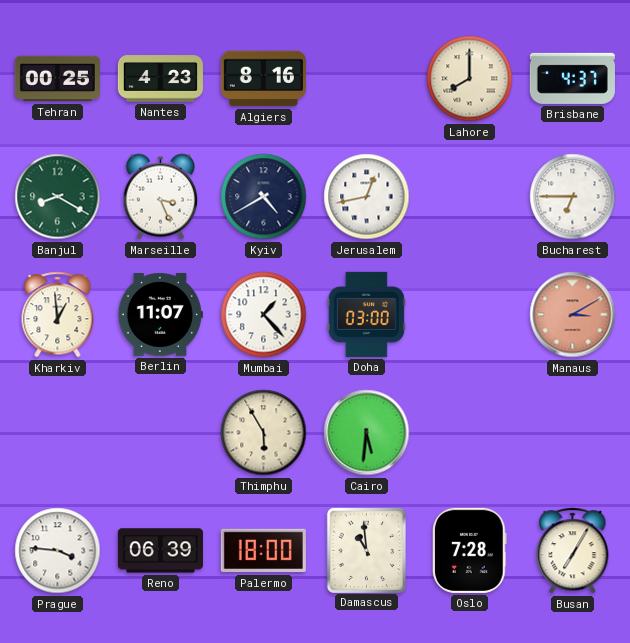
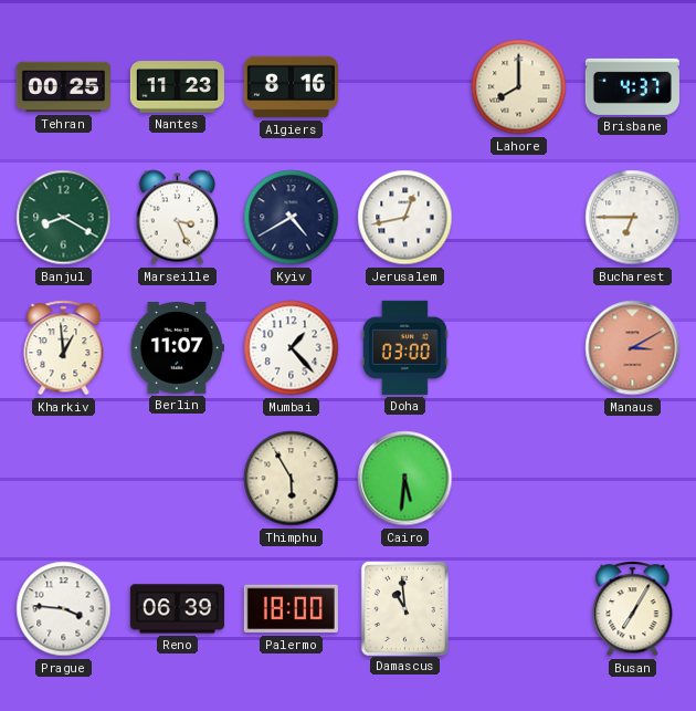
Nantes: 4:23 -> 11:23 (177, 87)
Oslo: 7:28 -> none (470, 550)
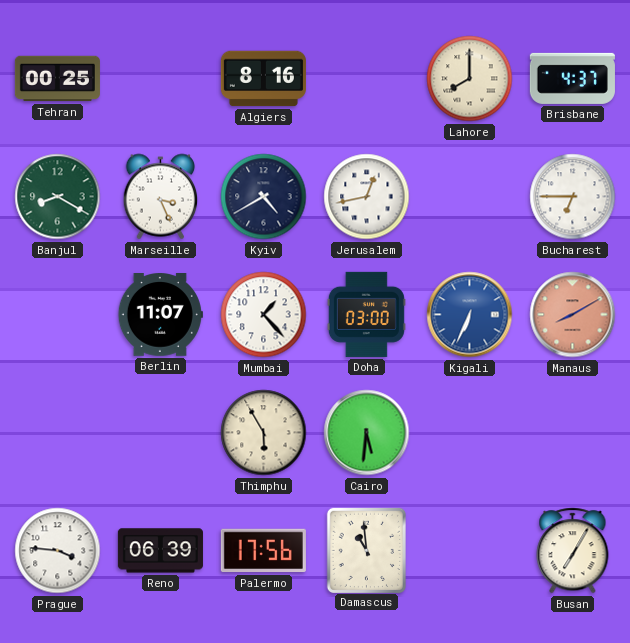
Nantes: 11:23 -> none (177, 87)
Kharkiv: 12:59 -> none (64, 348)
Kigali: none -> 6:34 (470, 315)
Manaus: 3:10 -> 8:10 (573, 315)
Palermo: 18:00 -> 17:56 (263, 551)
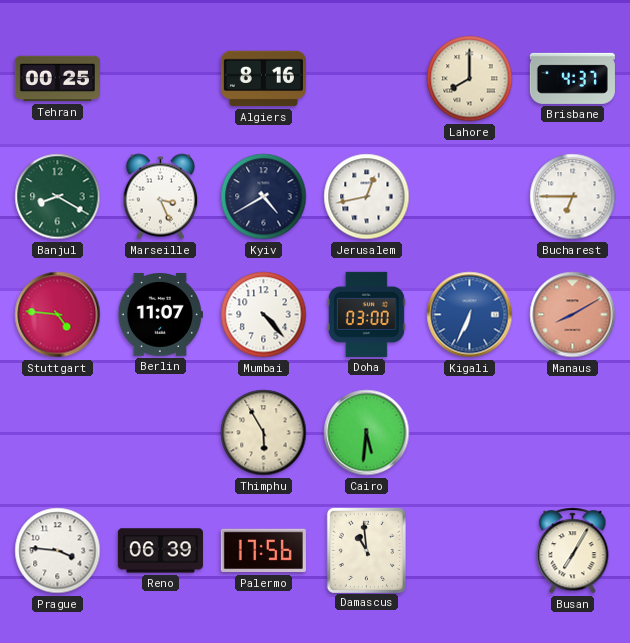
Stuttgart: none -> 4:46 (58, 315)
Mumbai: 1:23 -> 4:23 (264, 315)
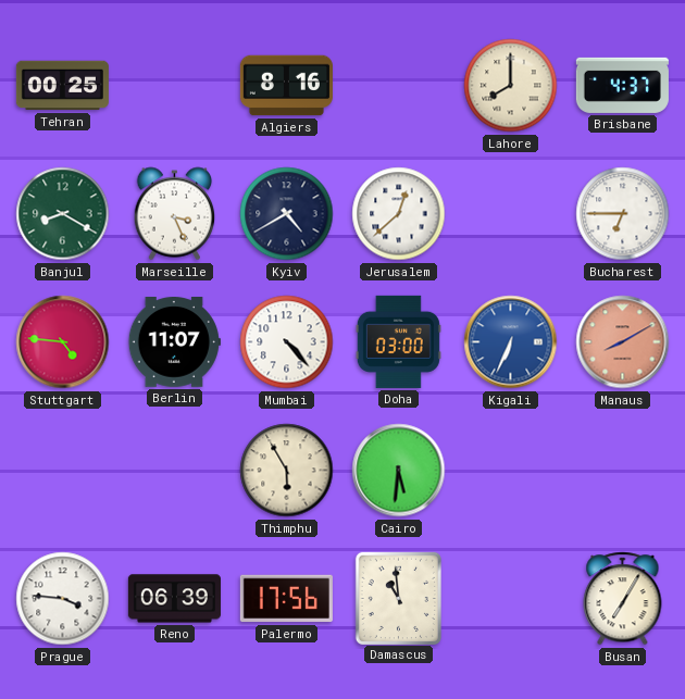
Jerusalem: 12:43 -> 12:38 (399, 214)
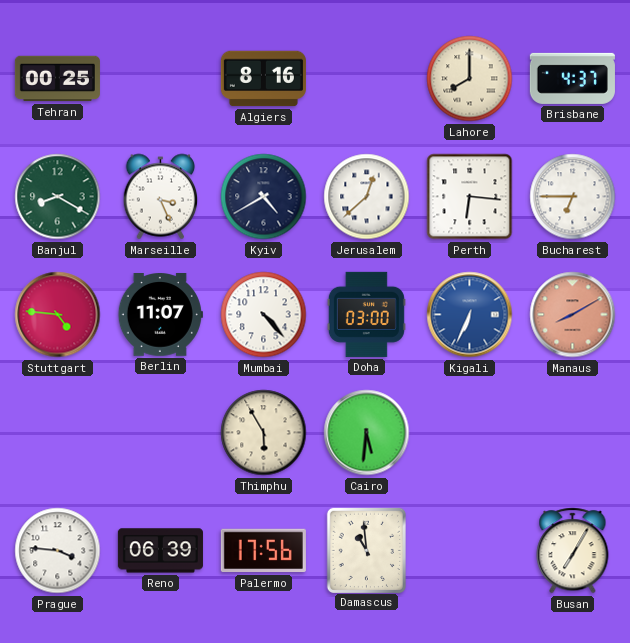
Perth: none -> 6:16 (470, 197)
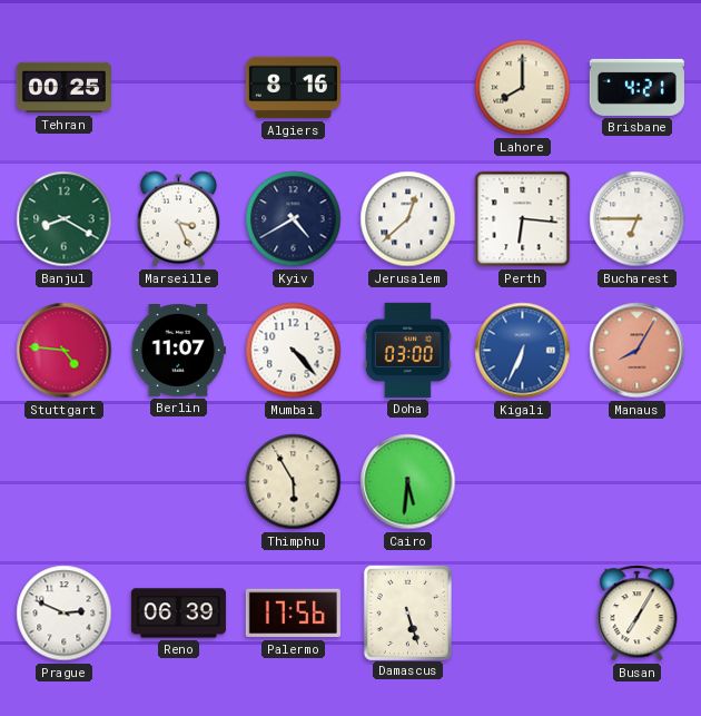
Brisbane: 4:37 -> 4:21 (636, 87)
Manaus: 8:10 -> 8:05 (638, 351)
Prague: 3:46 -> 2:49 (65, 614)
Damascus: 10:59 -> 5:27 (407, 612)
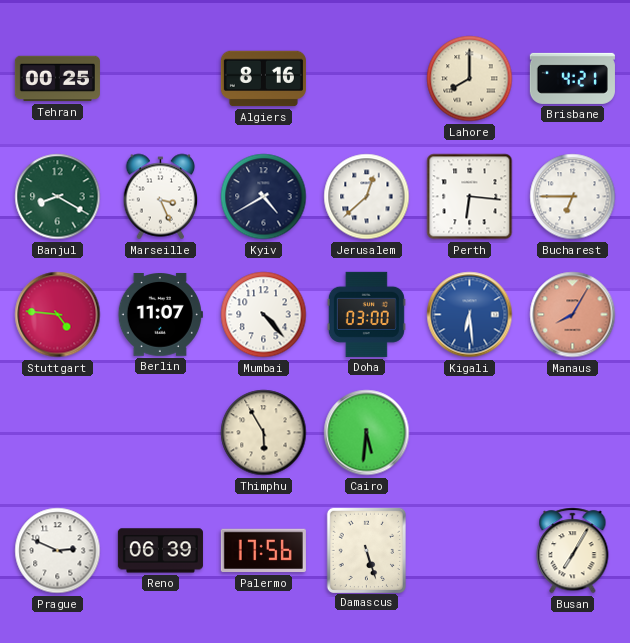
Kigali: 6:34 -> 6:29 (470, 315)
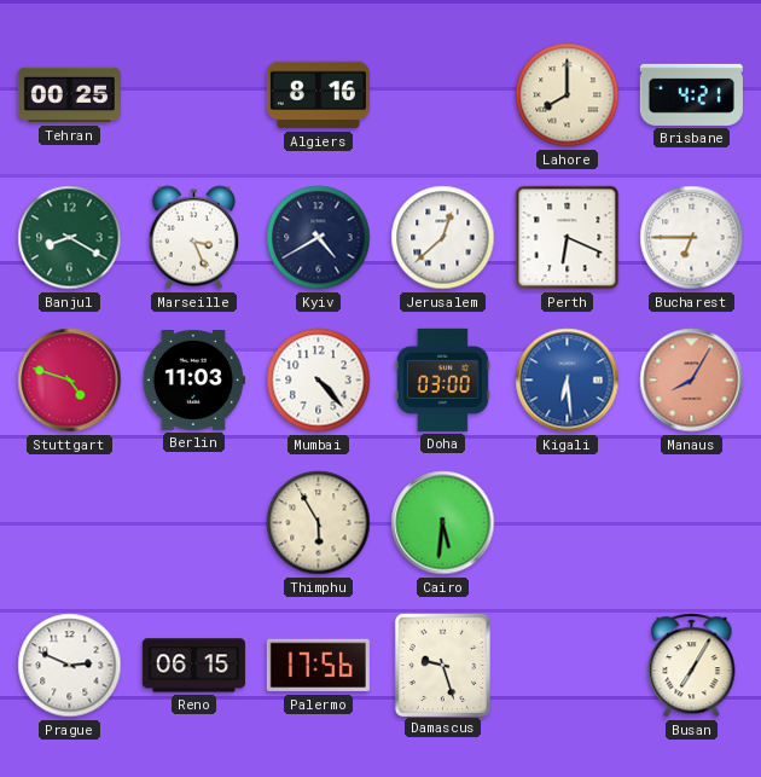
Perth: 6:16 -> 6:19 (568, 238)
Stuttgart: 4:46 -> 4:48 (70, 381)
Berlin: 11:07 -> 11:03 (193, 381)
Reno: 06:39 -> 06:15 (193, 666)
Damascus: 5:27 -> 9:27 (442, 665)
